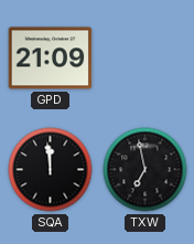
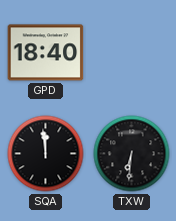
GPD: 21:09 -> 18:40 (46, 53)
TXW: 6:58 -> 6:31 (132, 154)
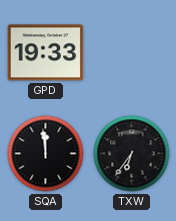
GPD: 18:40 -> 19:33 (46, 53)
TXW: 6:31 -> 6:36 (132, 154)
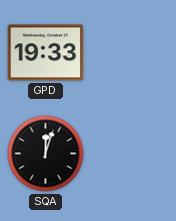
SQA: 11:59 -> 12:03 (46, 154)
TXW: 6:36 -> none (132, 154)
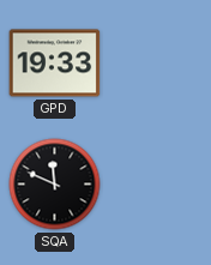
SQA: 12:03 -> 11:49 (55, 185)
